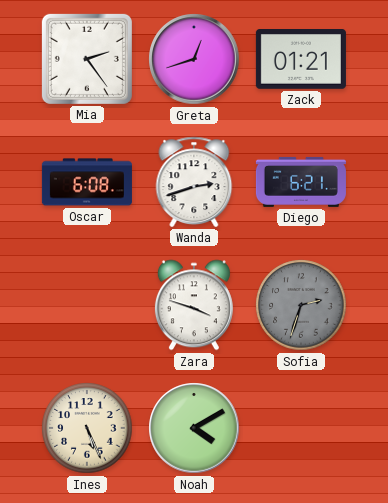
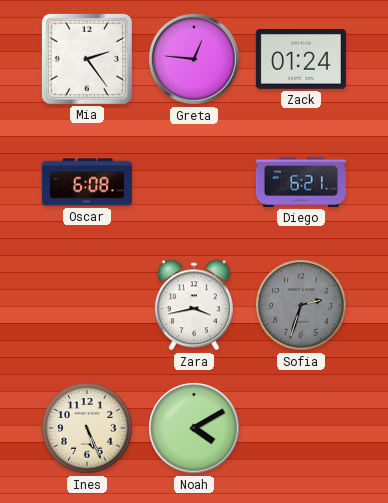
Greta: 12:42 -> 12:46 (194, 59)
Zack: 01:21 -> 01:24 (301, 59)
Wanda: 2:42 -> none (194, 182)
Zara: 3:48 -> 3:43 (194, 305)
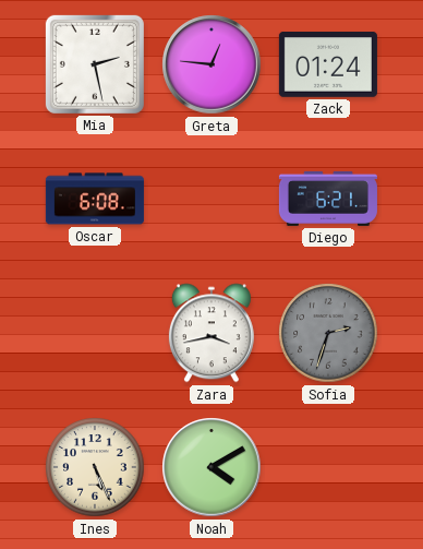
Mia: 2:24 -> 2:28 (95, 64)
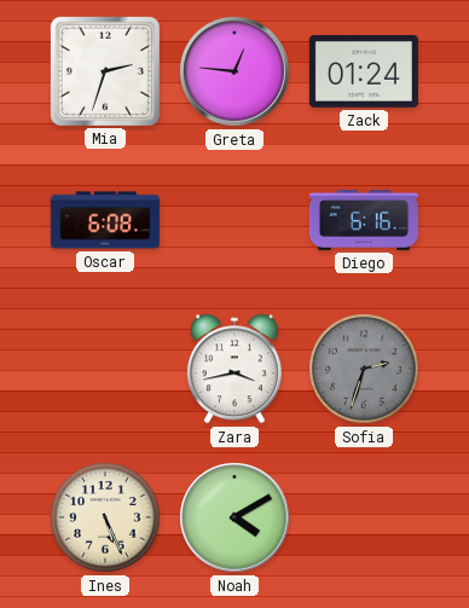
Mia: 2:28 -> 2:33 (105, 71)
Diego: 6:21 -> 6:16 (364, 220)
